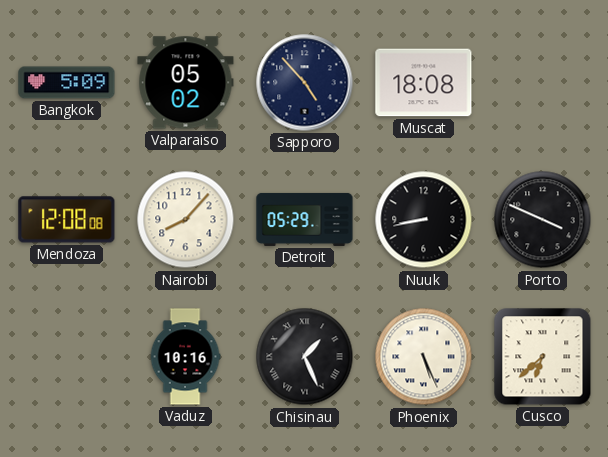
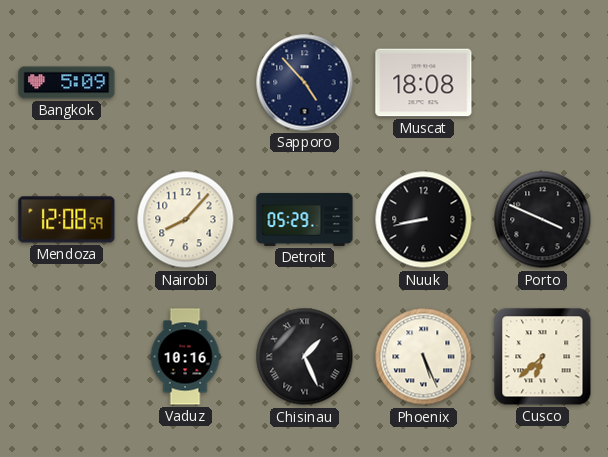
Valparaiso: 05:02 -> none (186, 83)
Mendoza: 12:08:08 -> 12:08:59 (67, 220)
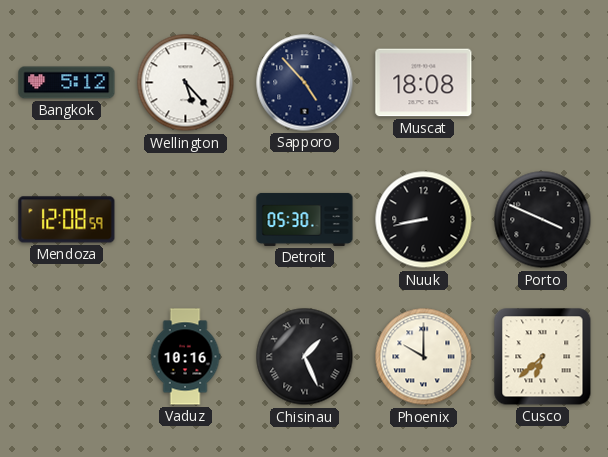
Bangkok: 5:09 -> 5:12 (67, 83)
Wellington: none -> 5:23 (186, 83)
Nairobi: 8:07 -> none (186, 220)
Detroit: 05:29 -> 05:30 (305, 219)
Phoenix: 5:26 -> 10:00 (424, 357)
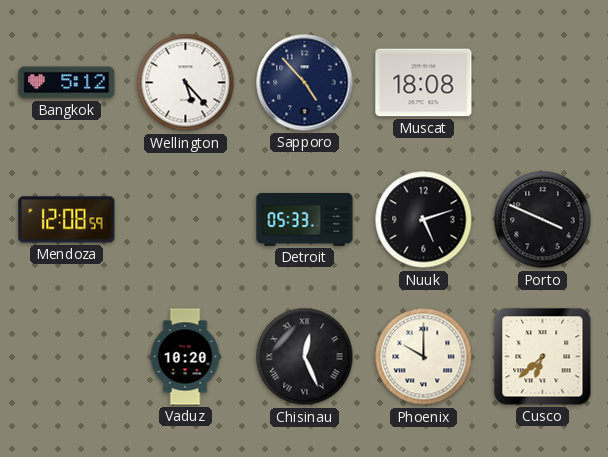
Detroit: 05:30 -> 05:33 (305, 219)
Nuuk: 8:43 -> 5:12 (424, 220)
Vaduz: 10:16 -> 10:20 (185, 357)
Chisinau: 1:26 -> 12:26 (305, 357)
